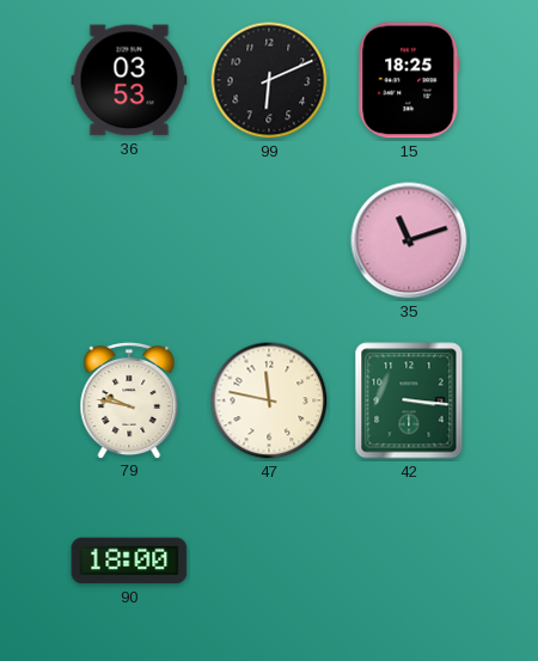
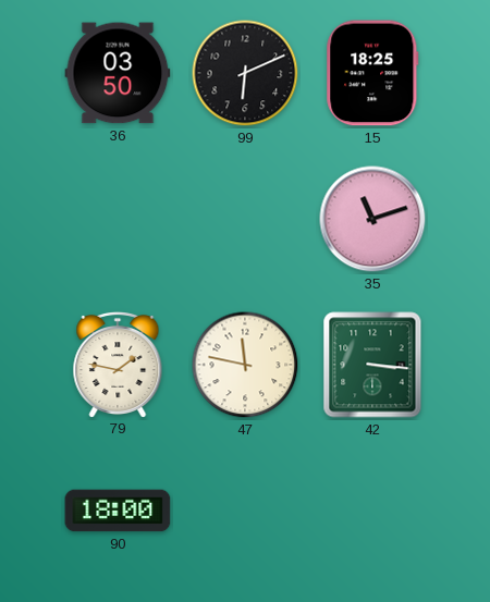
36: 03:53 -> 03:50 (118, 73)
79: 9:47 -> 1:47 (118, 364)
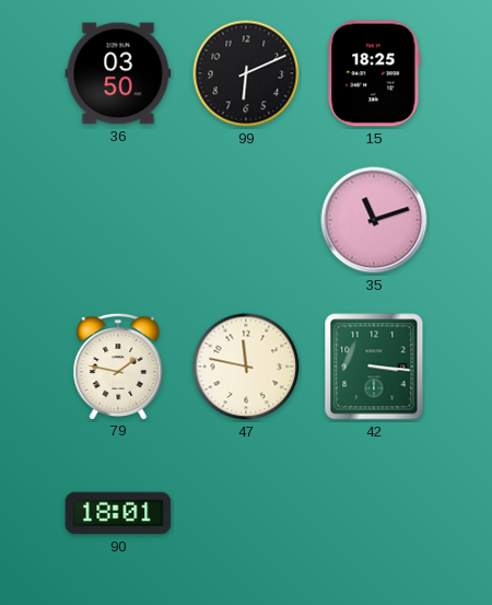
90: 18:00 -> 18:01 (118, 513)
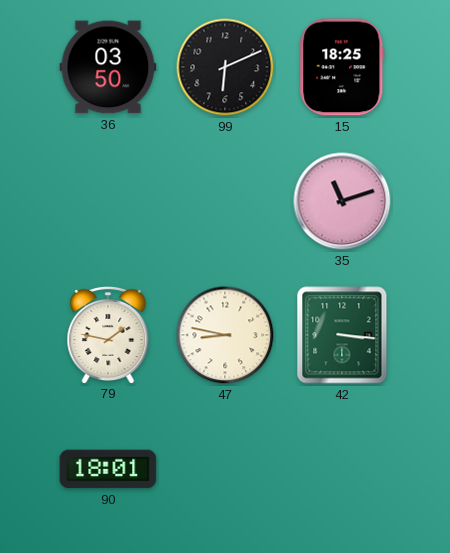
47: 11:47 -> 8:47 (225, 335)
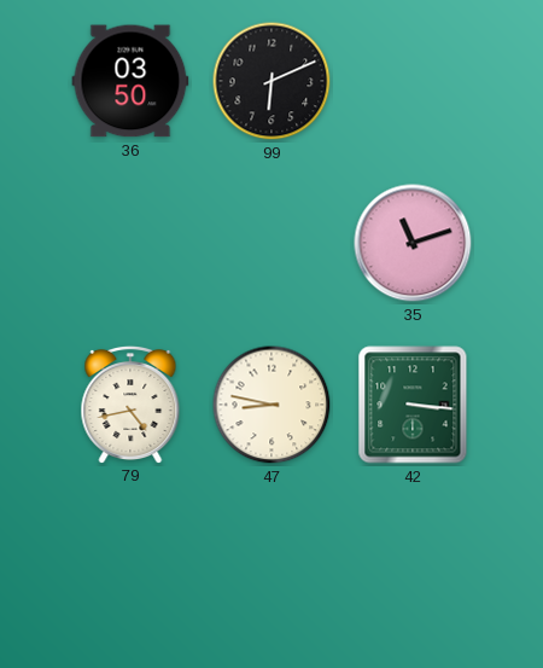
15: 18:25 -> none (342, 67)
79: 1:47 -> 4:43 (130, 403)
90: 18:01 -> none (108, 469)
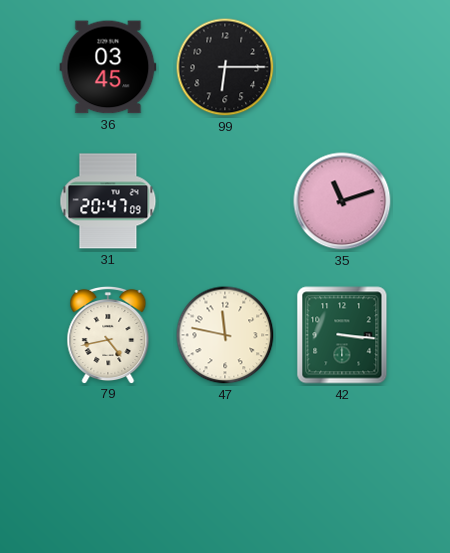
36: 03:50 -> 03:45 (108, 67)
99: 6:11 -> 6:15 (225, 67)
31: none -> 20:47 (108, 201)
47: 8:47 -> 11:47 (225, 335)
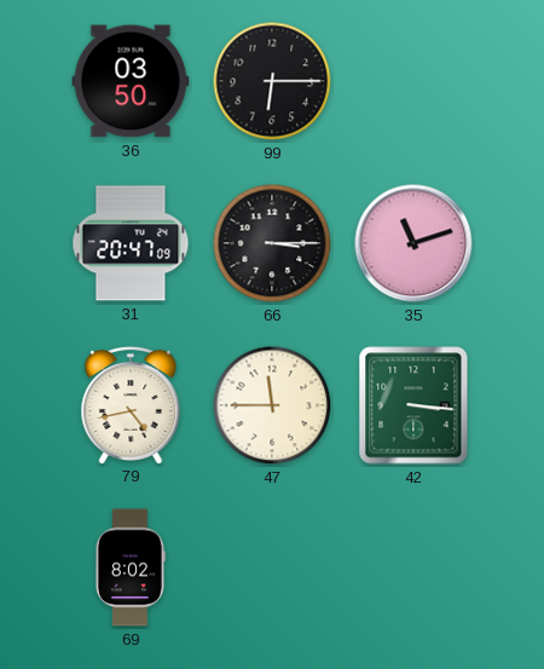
36: 03:45 -> 03:50 (131, 81)
66: none -> 3:15 (272, 243)
47: 11:47 -> 11:45 (272, 405)
69: none -> 8:02 (129, 567)
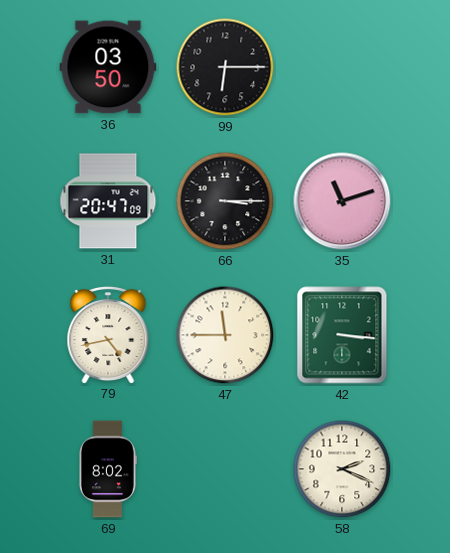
58: none -> 2:19 (342, 469)
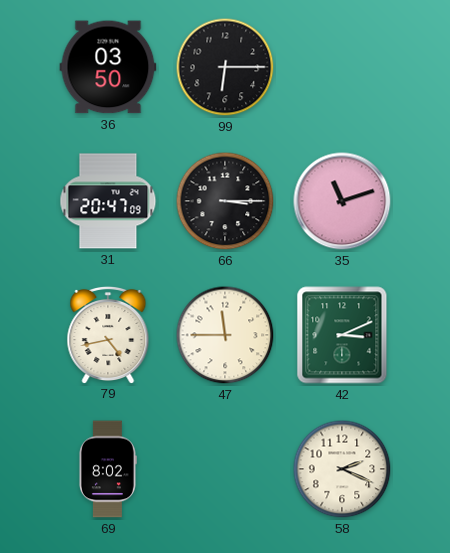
42: 3:16 -> 3:11 (342, 335)
